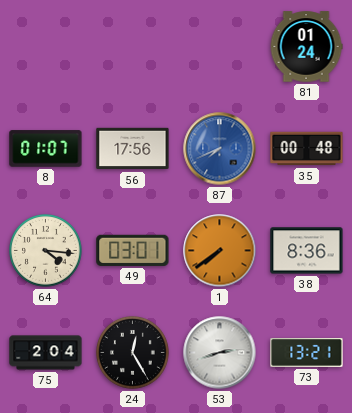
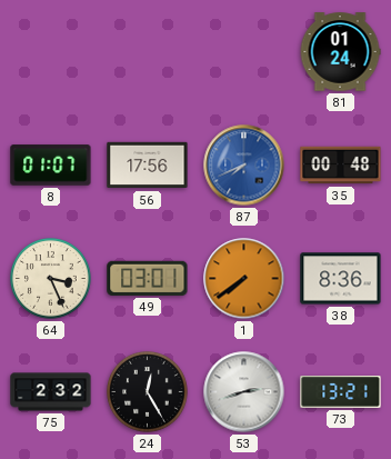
64: 4:16 -> 3:26 (51, 279)
75: 2:04 -> 2:32 (51, 392)
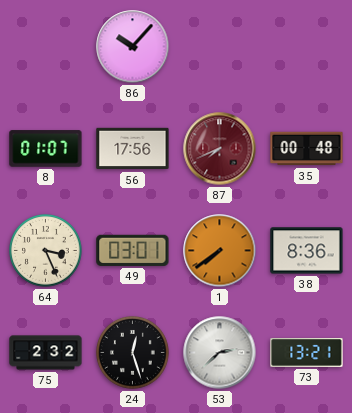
86: none -> 10:07 (133, 47)
81: 01:24 -> none (340, 52)
87 dial: blue -> burgundy (220, 149)
24: 12:25 -> 12:27 (133, 353)
53: 2:42 -> 2:38 (220, 353)
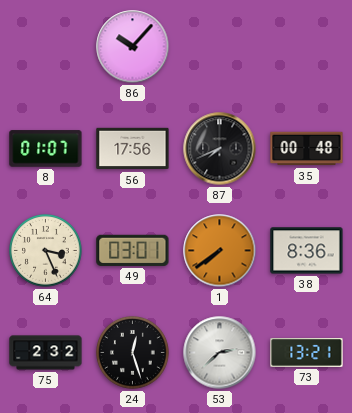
87 dial: burgundy -> black (220, 149)
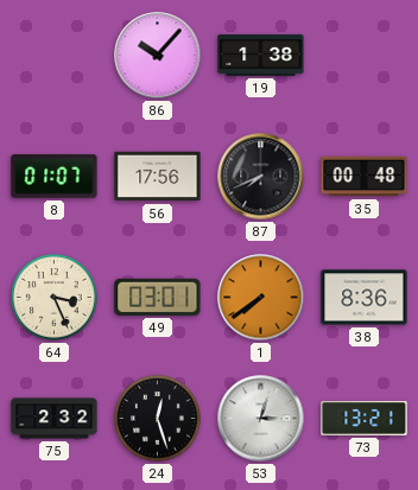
19: none -> 1:38 (261, 55)
53: 2:38 -> 3:03 (261, 419)
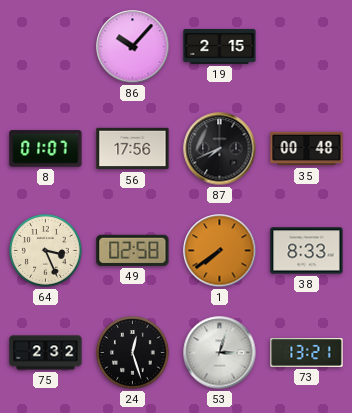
19: 1:38 -> 2:15 (220, 46)
49: 03:01 -> 02:58 (133, 250)
38: 8:36 -> 8:33 (307, 251)
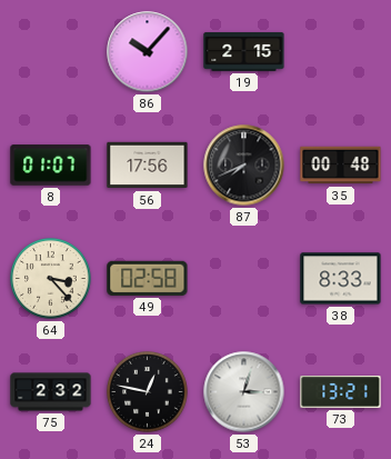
64: 3:26 -> 3:23 (51, 279)
1: 7:39 -> none (220, 251)
24: 12:27 -> 12:47 (148, 392)
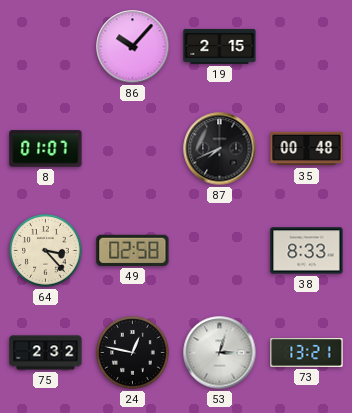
56: 17:56 -> none (148, 166)
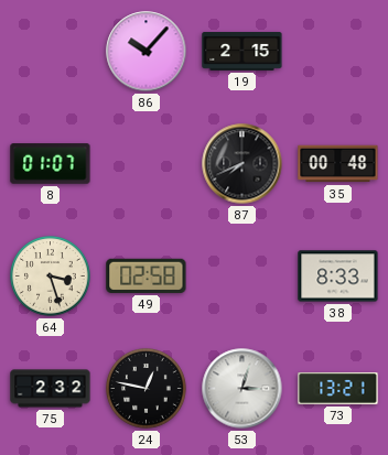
64: 3:23 -> 3:27 (51, 277)
